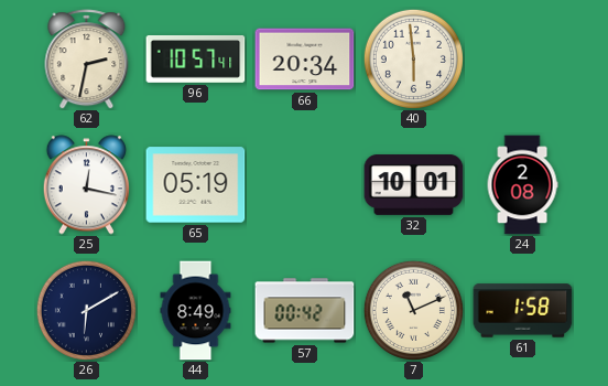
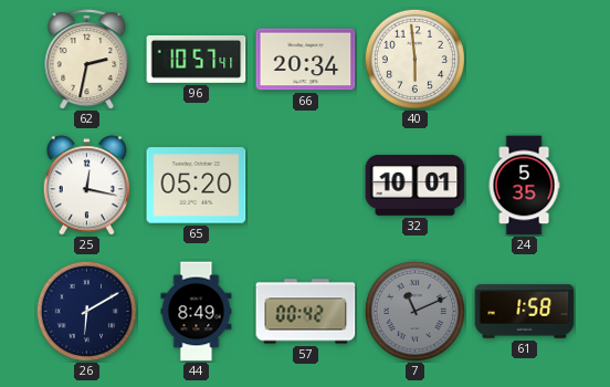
65: 05:19 -> 05:20 (197, 186)
24: 2:08 -> 5:35 (524, 186)
7 dial: cream -> grey (414, 311)
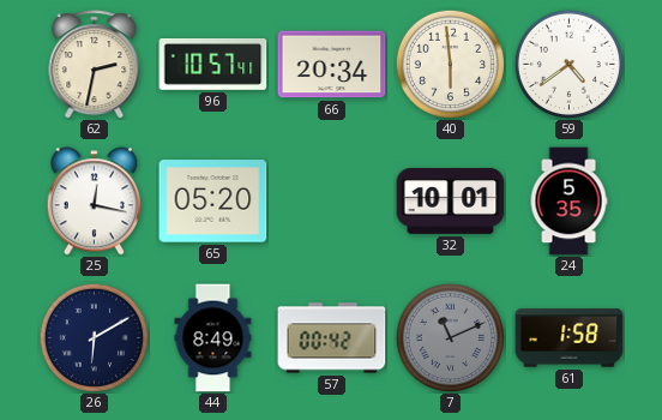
59: none -> 4:39 (568, 64)
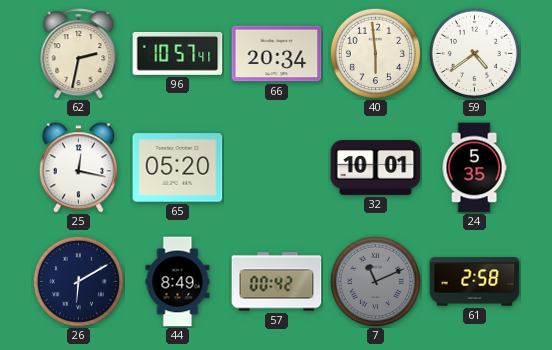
61: 1:58 -> 2:58 (475, 282)
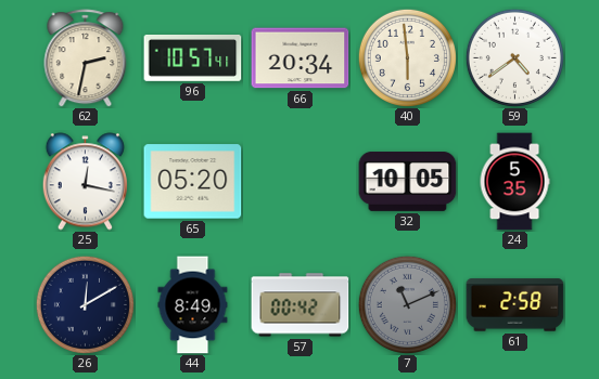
32: 10:01 -> 10:05 (408, 182)
26: 6:10 -> 12:10 (85, 304)
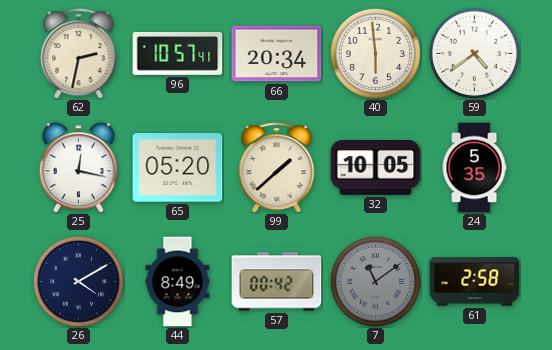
99: none -> 1:38 (277, 168)
26: 12:10 -> 4:10 (78, 281)
7: 11:11 -> 11:09 (375, 281)
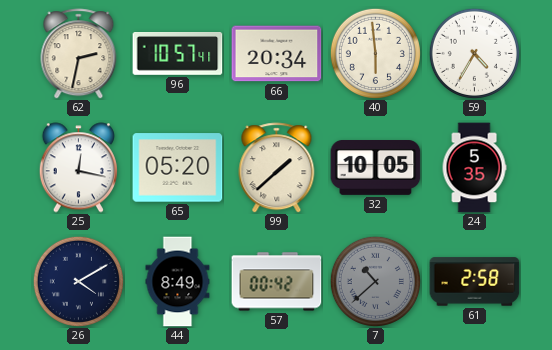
59: 4:39 -> 4:35 (474, 53)
7: 11:09 -> 10:38 (375, 281)
